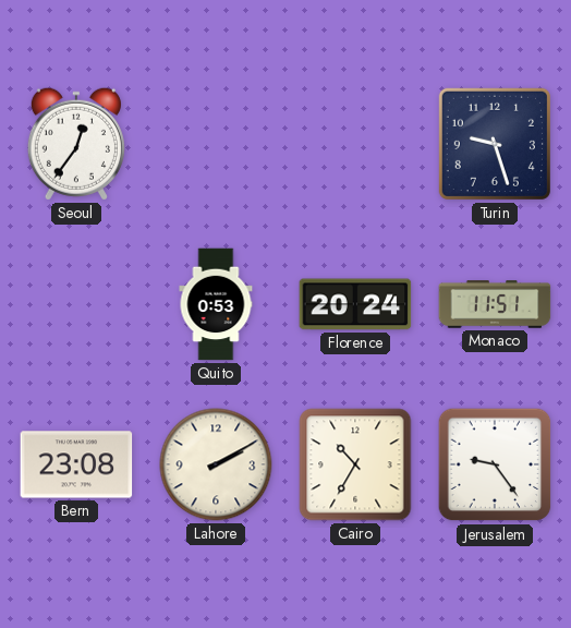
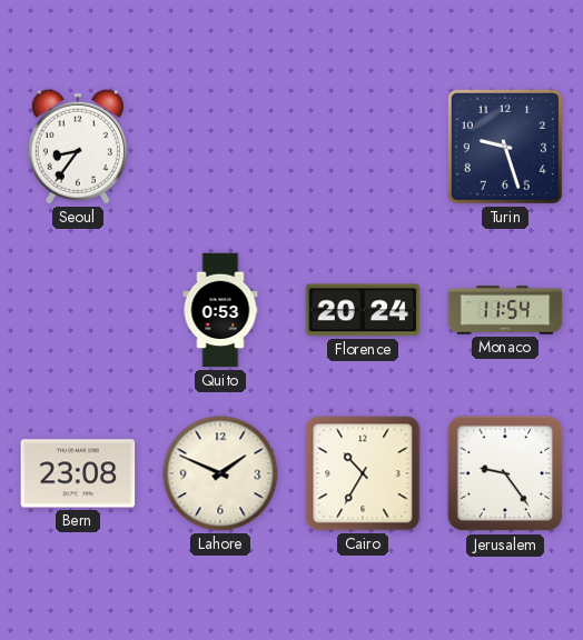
Seoul: 12:36 -> 8:36 (78, 147)
Monaco: 11:51 -> 11:54 (505, 310)
Lahore: 2:10 -> 1:49 (220, 473)
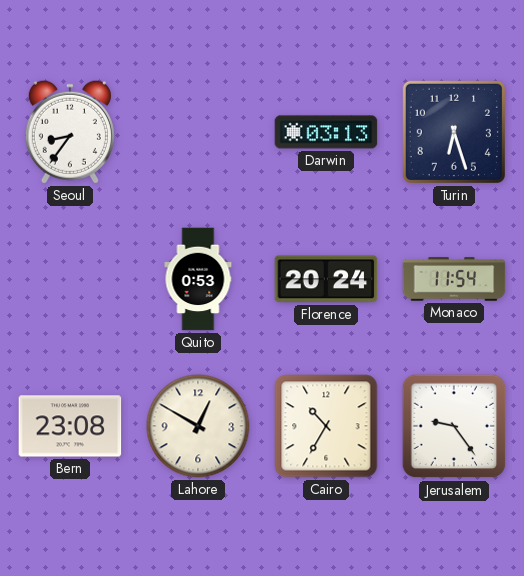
Darwin: none -> 03:13 (326, 132)
Turin: 9:27 -> 6:27 (454, 132)
Lahore: 1:49 -> 12:50 (198, 426)
